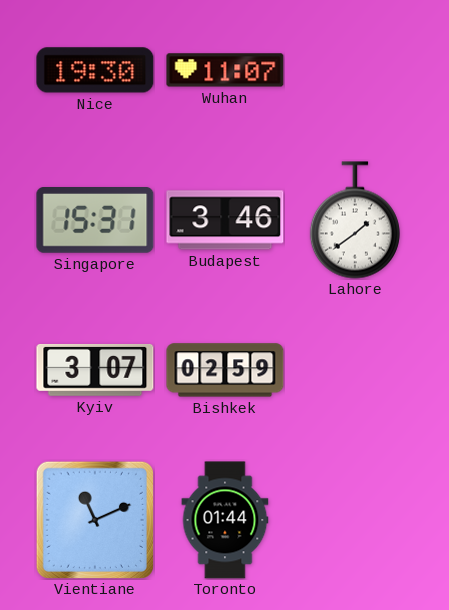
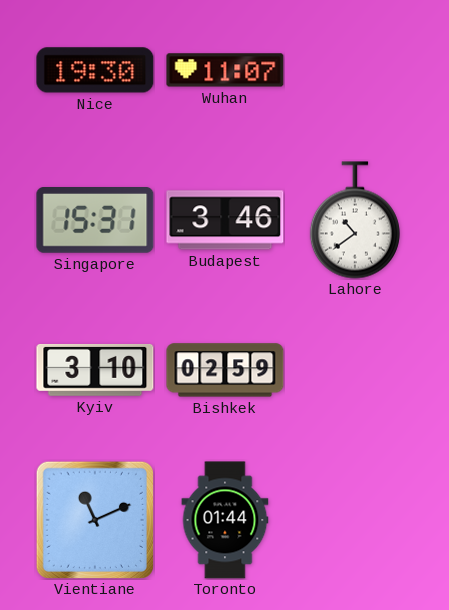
Lahore: 1:39 -> 10:39 (355, 220)
Kyiv: 3:07 -> 3:10 (95, 370)
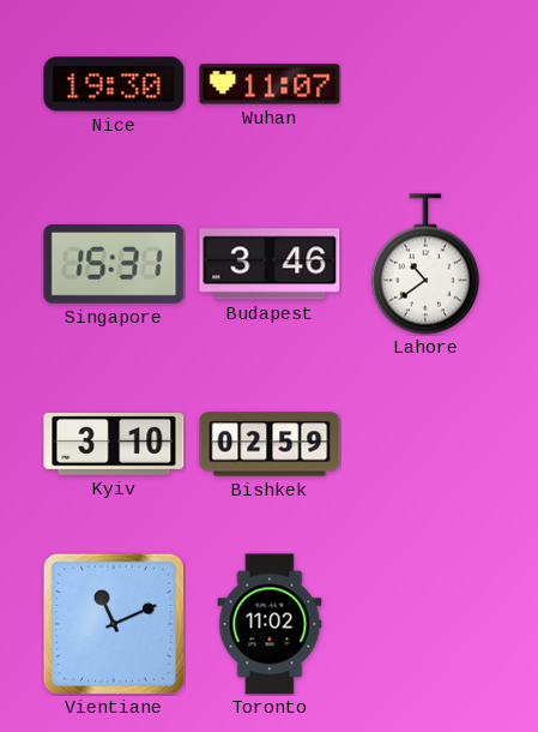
Toronto: 01:44 -> 11:02 (270, 624)
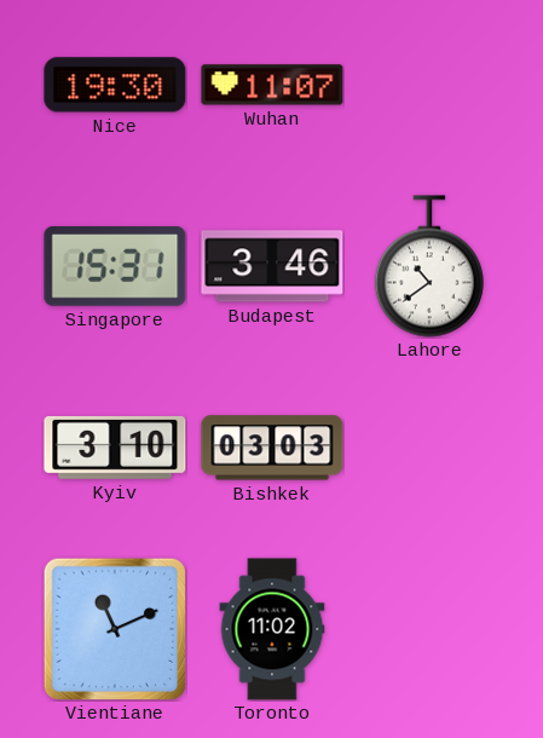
Bishkek: 02:59 -> 03:03 (272, 448)
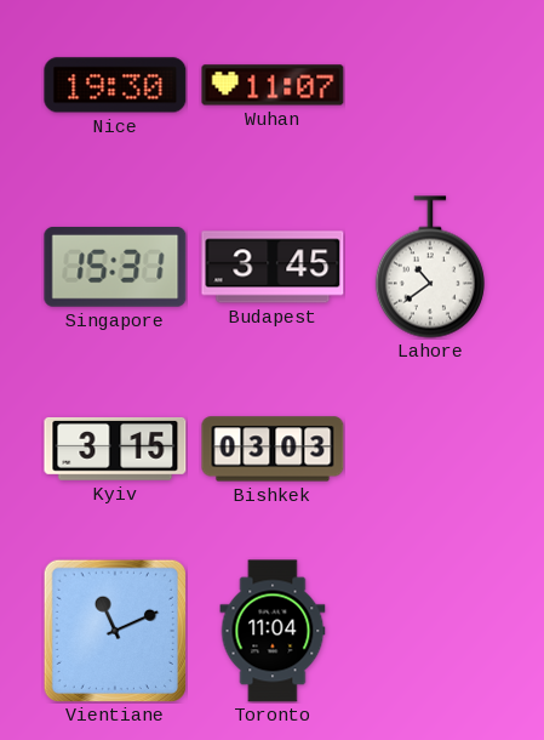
Budapest: 3:46 -> 3:45 (273, 267)
Kyiv: 3:10 -> 3:15 (115, 449)
Toronto: 11:02 -> 11:04 (273, 631)
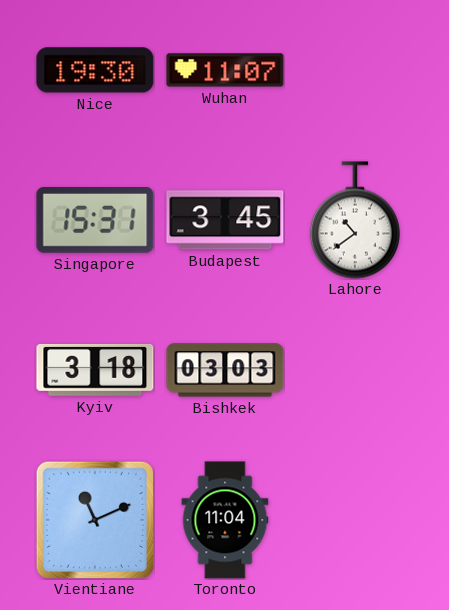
Kyiv: 3:15 -> 3:18 (95, 370)
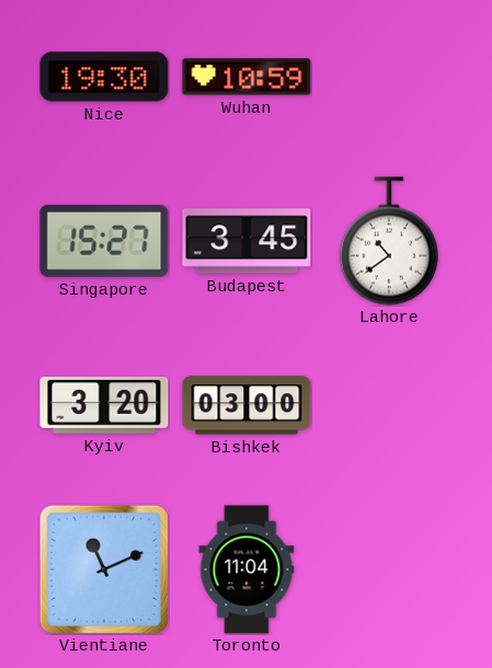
Wuhan: 11:07 -> 10:59 (247, 77)
Singapore: 15:31 -> 15:27 (104, 242)
Kyiv: 3:18 -> 3:20 (104, 405)
Bishkek: 03:03 -> 03:00 (247, 405)
